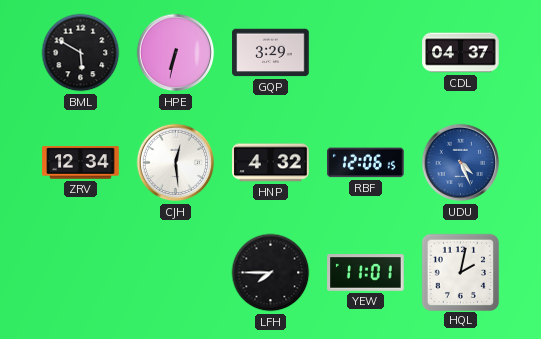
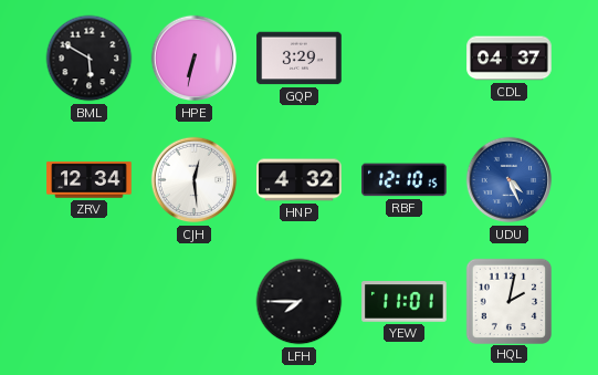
RBF: 12:06 -> 12:10 (405, 180)
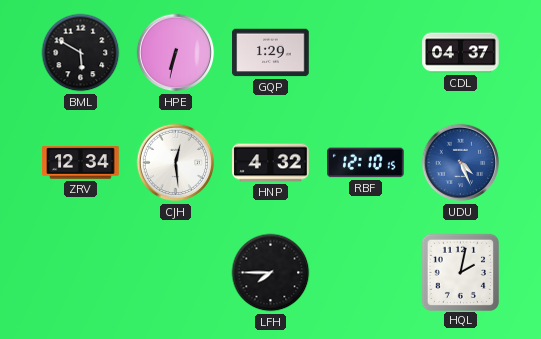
GQP: 3:29 -> 1:29 (271, 53)
YEW: 11:01 -> none (405, 302)
